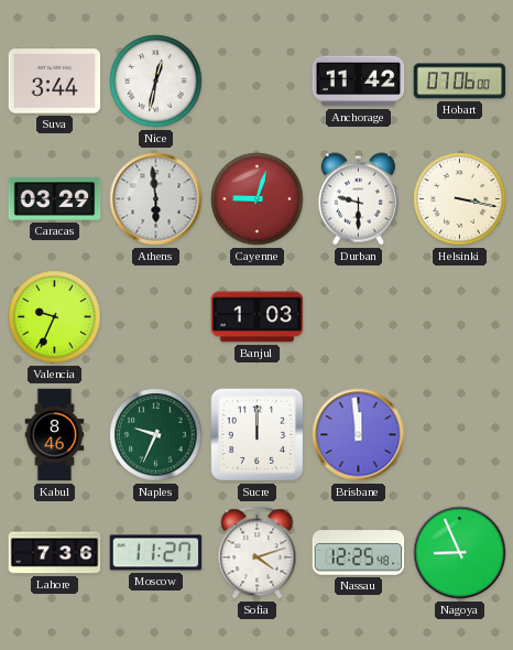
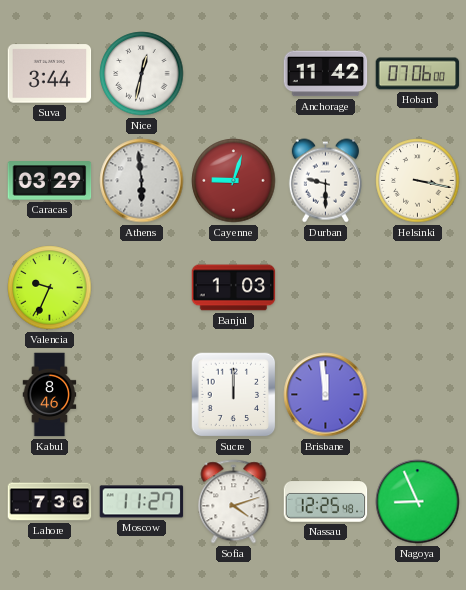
Naples: 9:34 -> none (156, 435)
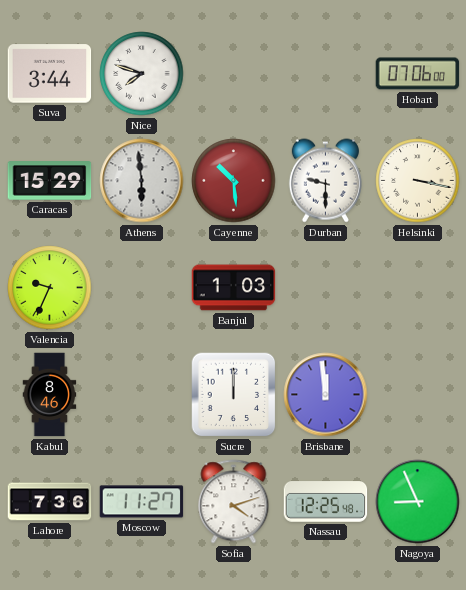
Nice: 12:32 -> 7:48 (142, 74)
Anchorage: 11:42 -> none (326, 74)
Caracas: 03:29 -> 15:29 (50, 181)
Cayenne: 9:03 -> 10:29 (234, 181)
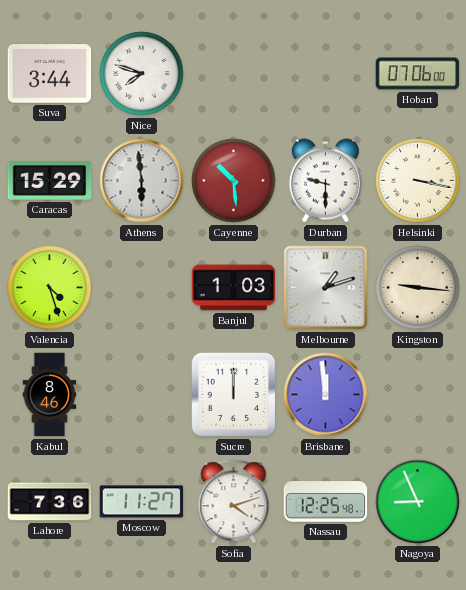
Valencia: 9:34 -> 4:27 (50, 288)
Melbourne: none -> 1:12 (326, 288)
Kingston: none -> 9:16 (418, 288)
